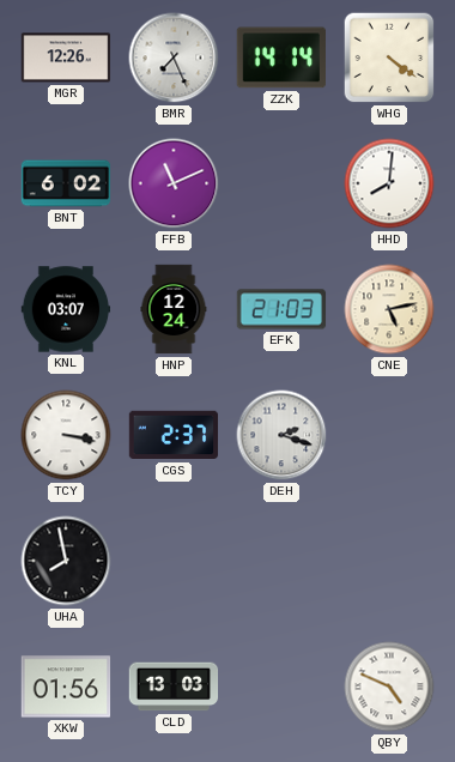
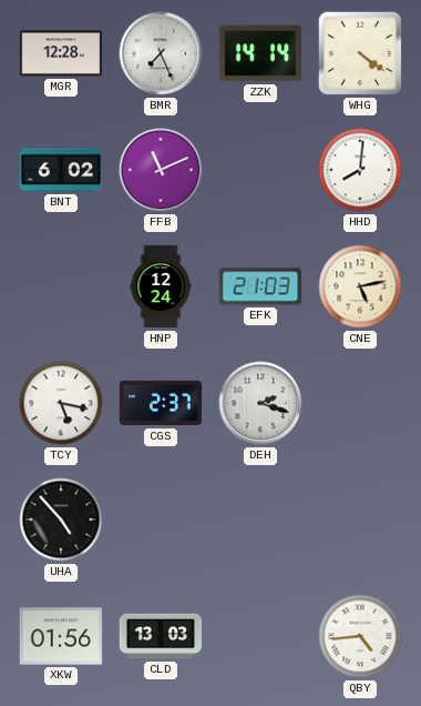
MGR: 12:26 -> 12:28 (61, 53)
KNL: 03:07 -> none (66, 309)
TCY: 3:17 -> 5:17 (61, 403)
UHA: 7:58 -> 4:53 (61, 520)
QBY: 4:49 -> 4:44 (360, 636)
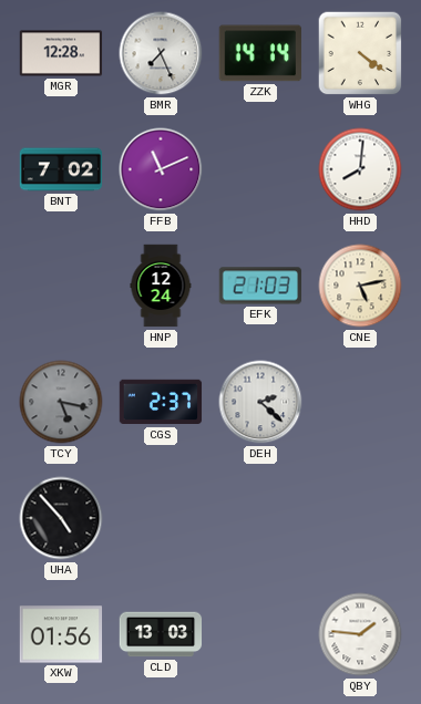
BNT: 6:02 -> 7:02 (61, 169)
TCY dial: white -> grey (61, 402)
DEH: 2:18 -> 2:22 (260, 402)
QBY: 4:44 -> 1:46 (360, 634)
